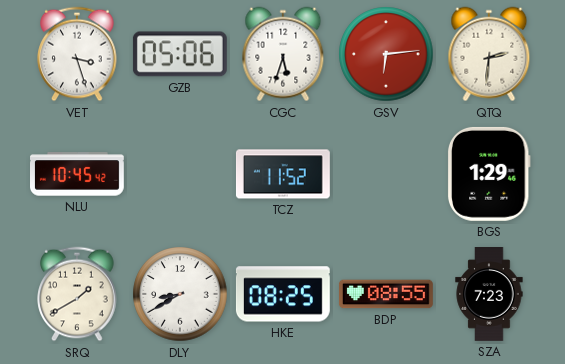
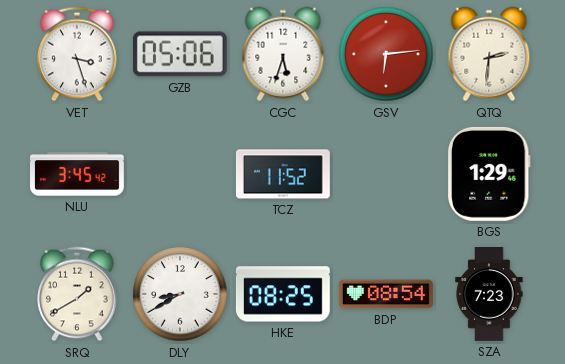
NLU: 10:45 -> 3:45 (78, 174)
BDP: 08:55 -> 08:54 (386, 294)
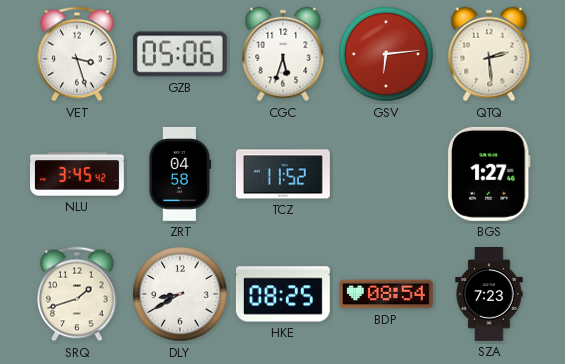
QTQ: 2:31 -> 2:29 (489, 54)
ZRT: none -> 04:58 (180, 174)
BGS: 1:29 -> 1:27 (489, 174)
SRQ: 1:40 -> 1:42 (77, 294)
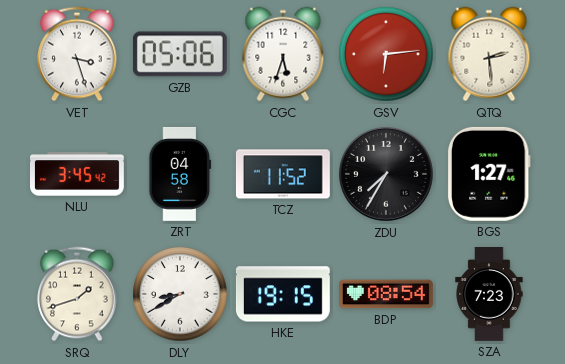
ZDU: none -> 7:35 (387, 175)
HKE: 08:25 -> 19:15 (283, 294)
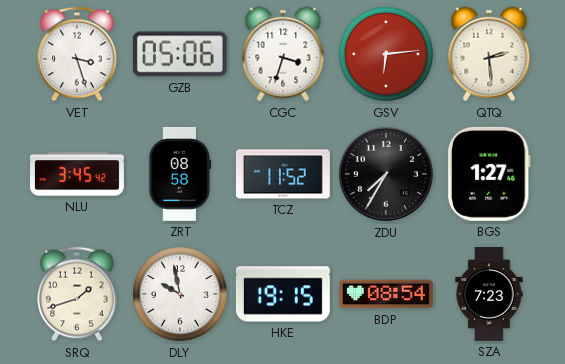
CGC: 5:33 -> 3:33 (283, 54)
ZRT: 04:58 -> 08:58 (180, 174)
DLY: 8:40 -> 9:58 (180, 294)
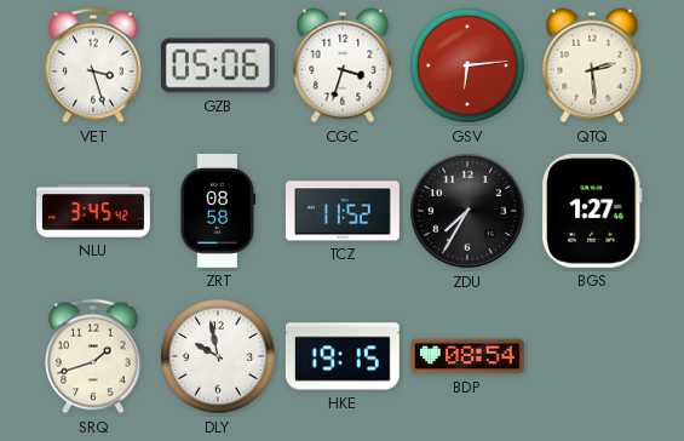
SZA: 7:23 -> none (489, 295)
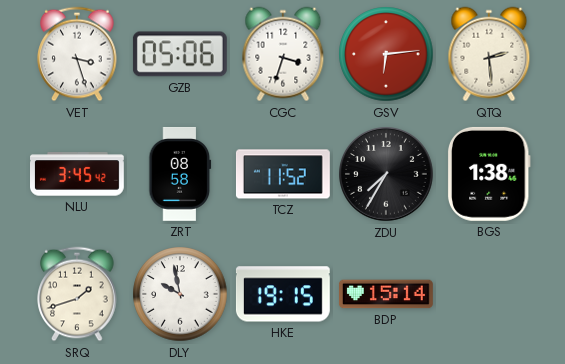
BGS: 1:27 -> 1:38 (489, 174)
BDP: 08:54 -> 15:14 (386, 294)
